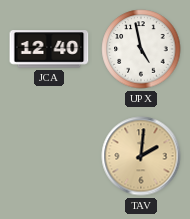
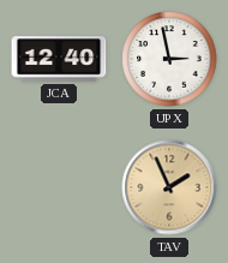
UPX: 4:58 -> 2:58 (169, 59)
TAV: 2:01 -> 1:56 (169, 187)
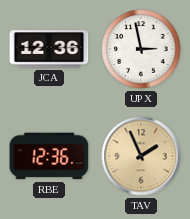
JCA: 12:40 -> 12:36 (49, 49)
RBE: none -> 12:36 (49, 156)
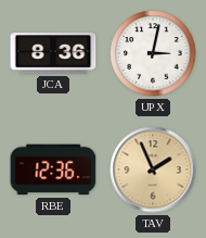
JCA: 12:36 -> 8:36 (53, 53)
UPX: 2:58 -> 3:02 (153, 53)
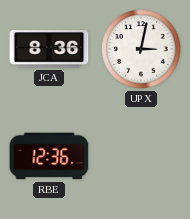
TAV: 1:56 -> none (153, 170)
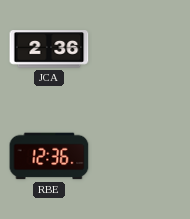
JCA: 8:36 -> 2:36 (49, 49)
UPX: 3:02 -> none (141, 49)
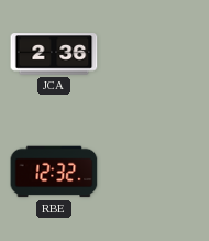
RBE: 12:36 -> 12:32 (54, 172)
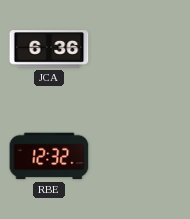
JCA: 2:36 -> 6:36 (49, 49)
